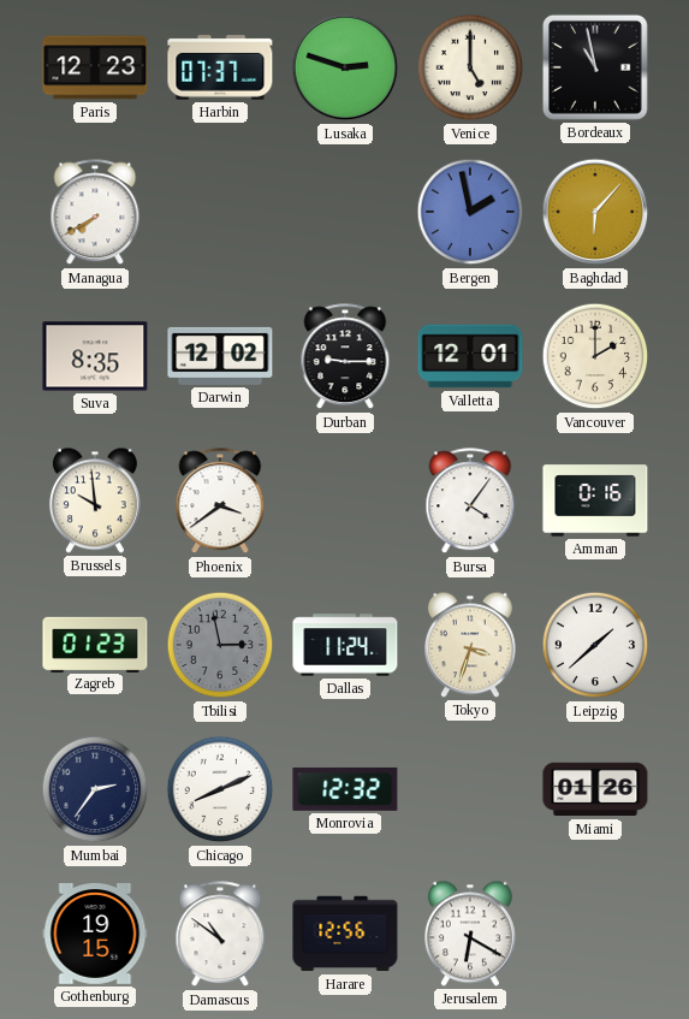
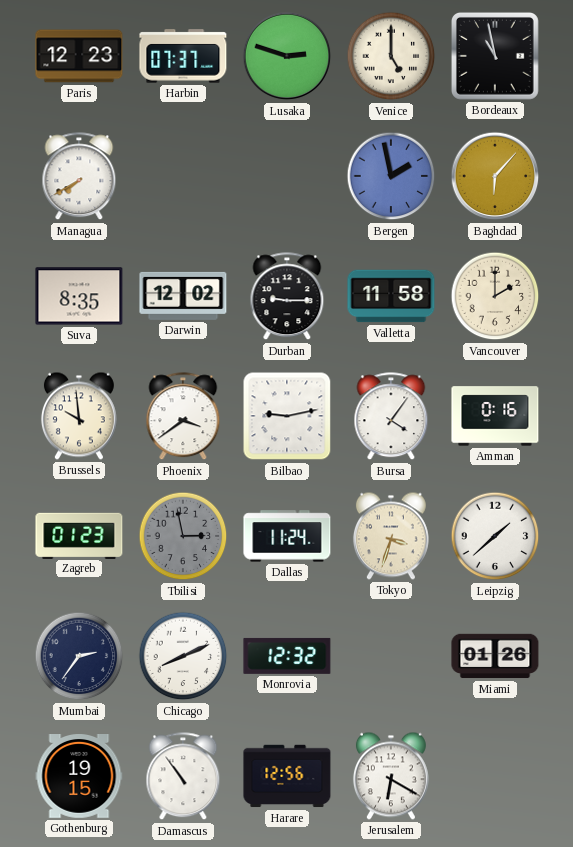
Valletta: 12:01 -> 11:58 (391, 296)
Bilbao: none -> 9:13 (287, 416)
Damascus: 10:51 -> 10:54 (183, 777)
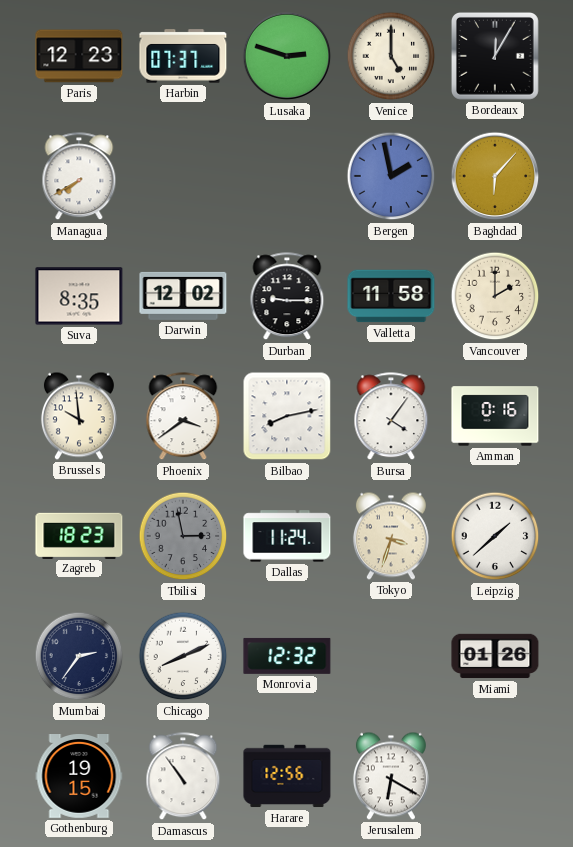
Bordeaux: 10:58 -> 12:05 (495, 56)
Bilbao: 9:13 -> 8:13 (287, 416)
Zagreb: 01:23 -> 18:23 (79, 535)
